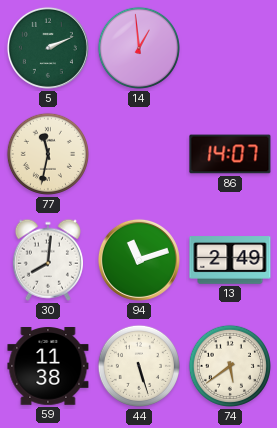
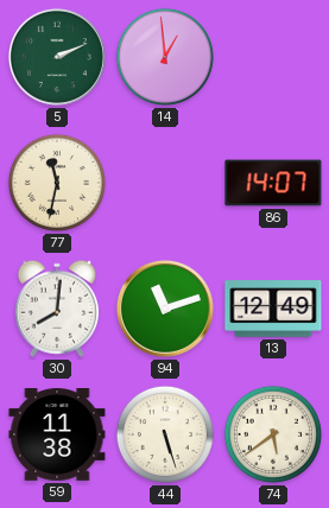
13: 2:49 -> 12:49 (273, 309)
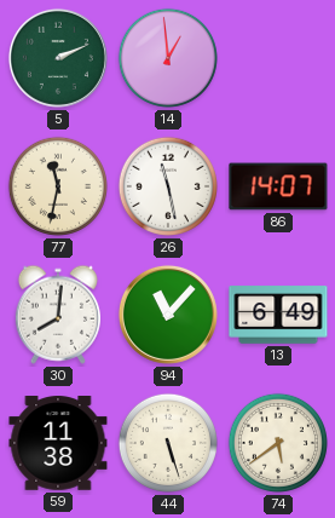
26: none -> 11:28 (168, 186)
94: 11:12 -> 11:07 (168, 315)
13: 12:49 -> 6:49 (278, 315)
